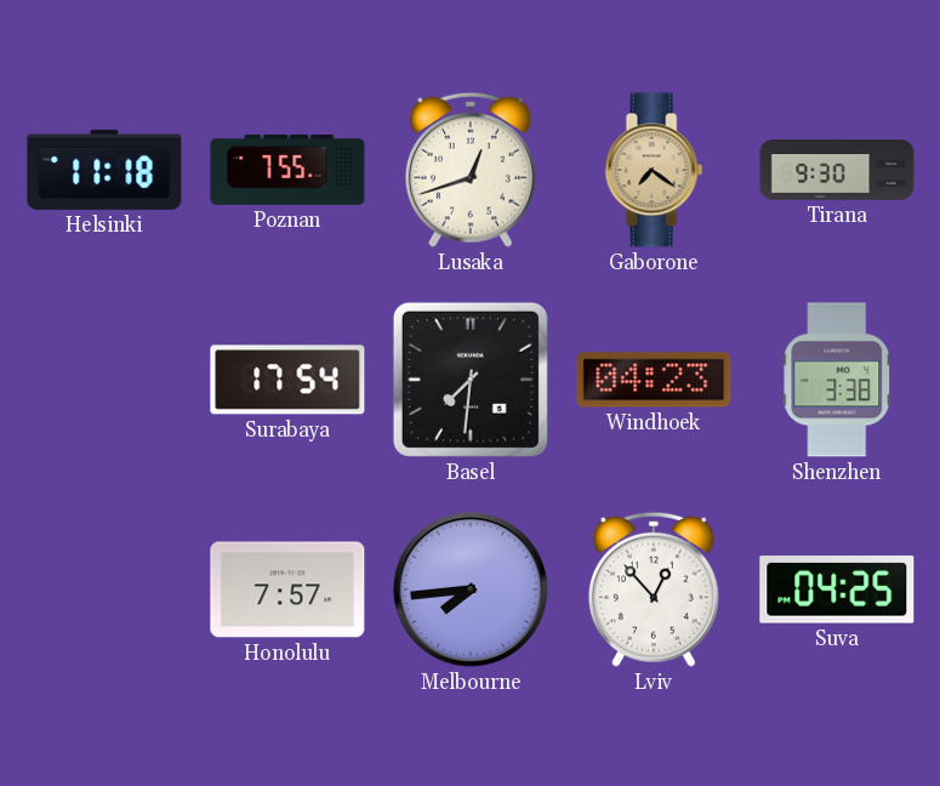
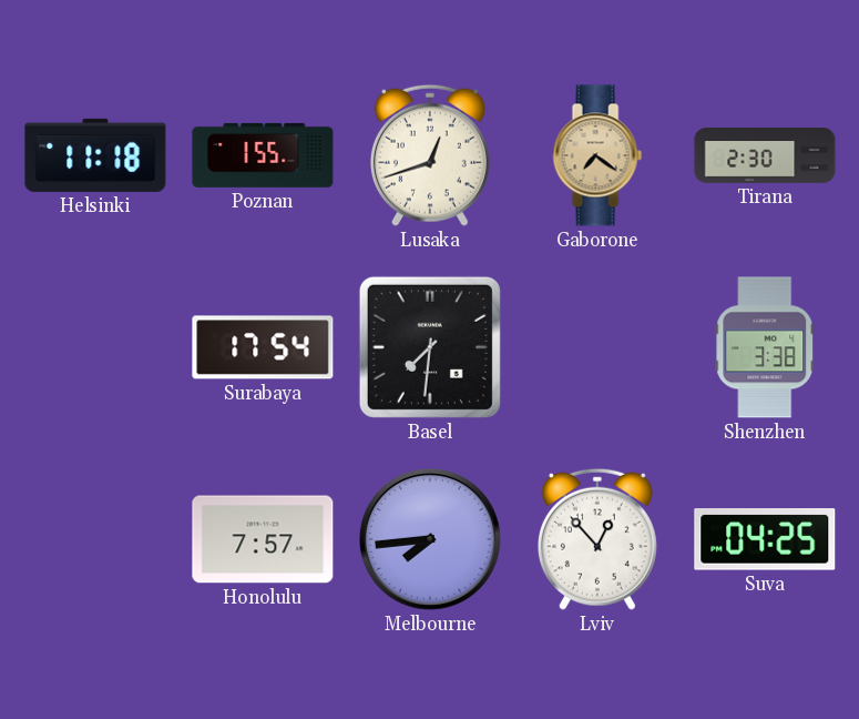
Poznan: 7:55 -> 1:55 (263, 155)
Tirana: 9:30 -> 2:30 (765, 156)
Windhoek: 04:23 -> none (654, 380)
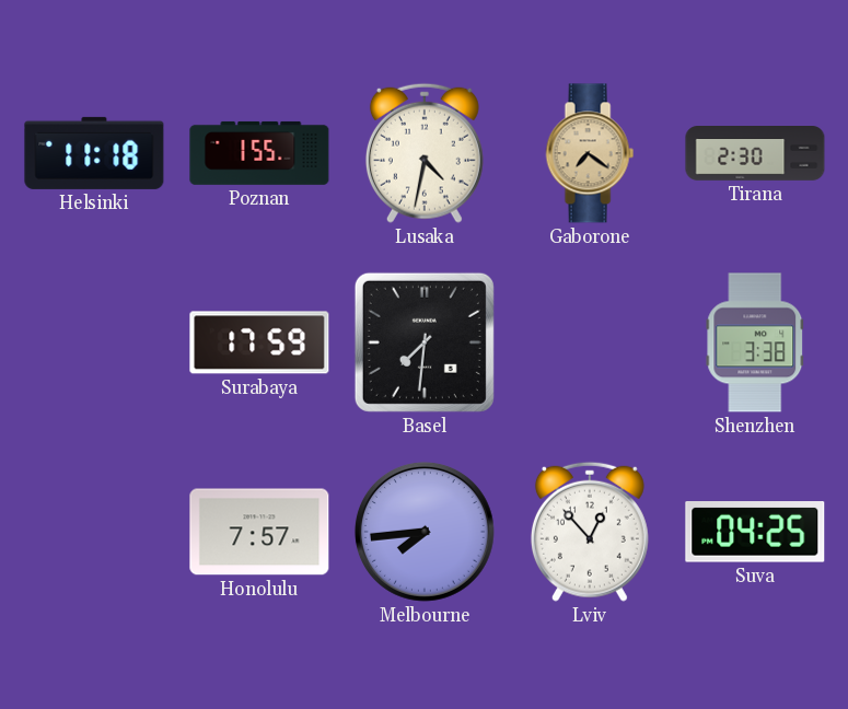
Lusaka: 12:42 -> 4:32 (425, 153)
Surabaya: 17:54 -> 17:59 (259, 342)
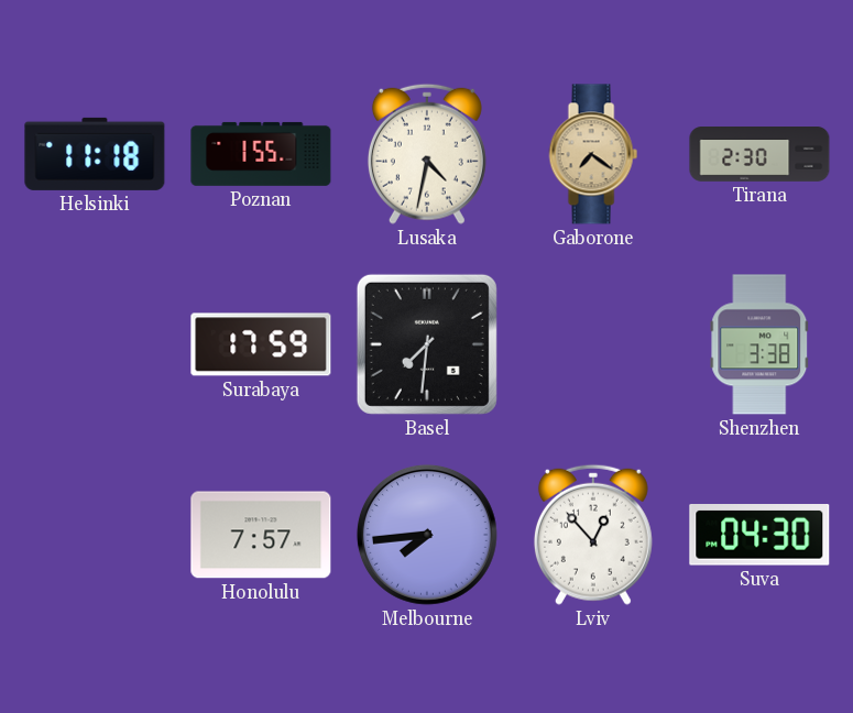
Suva: 04:25 -> 04:30 (759, 536)
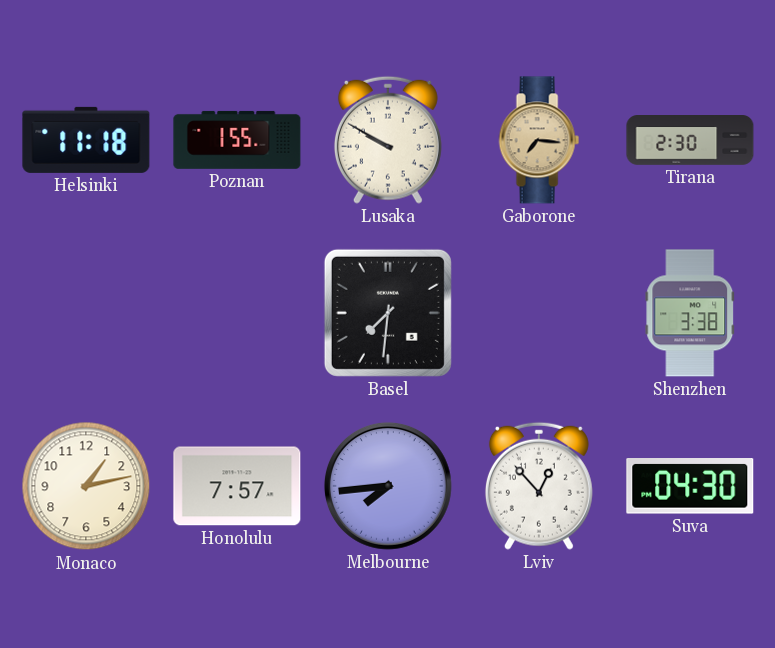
Lusaka: 4:32 -> 9:50 (388, 140)
Gaborone: 7:21 -> 7:16 (539, 140)
Surabaya: 17:59 -> none (261, 344)
Monaco: none -> 1:13 (86, 486)
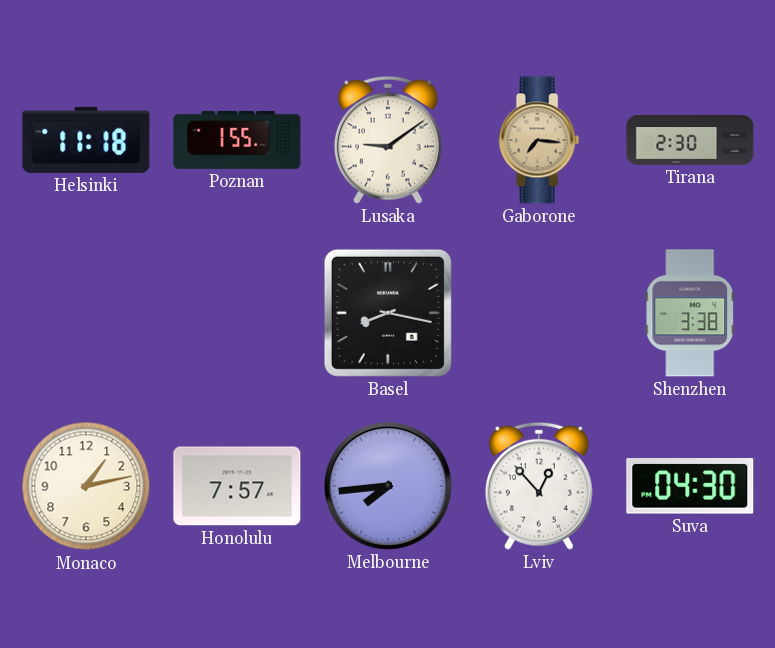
Lusaka: 9:50 -> 9:09 (388, 140)
Basel: 7:31 -> 8:17 (388, 313)
